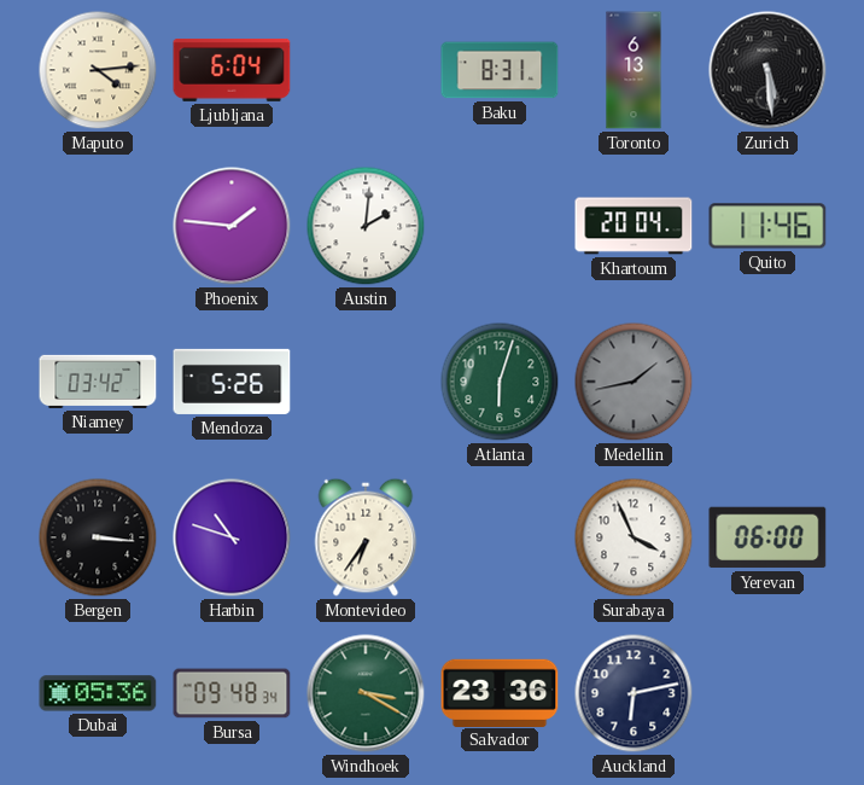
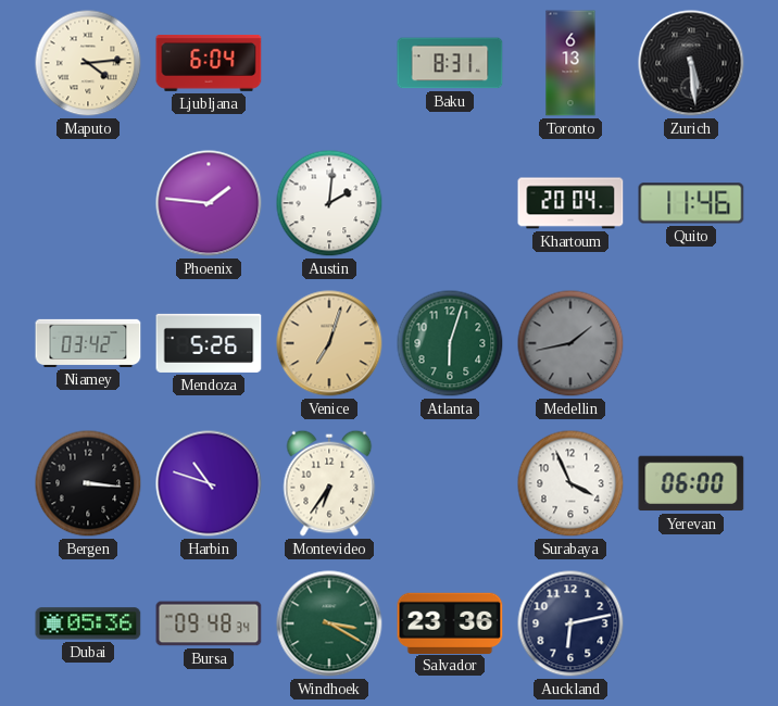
Venice: none -> 7:03 (329, 343)
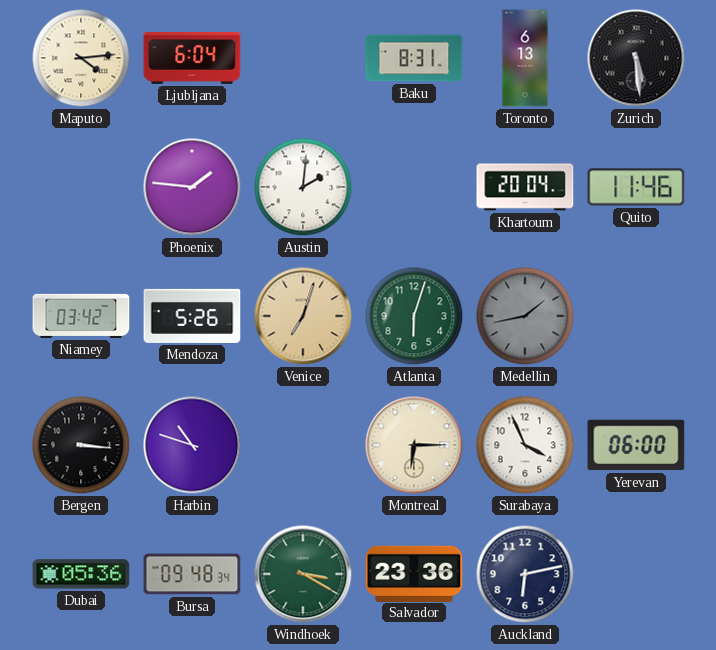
Montevideo: 6:36 -> none (329, 483)
Montreal: none -> 6:15 (414, 445)
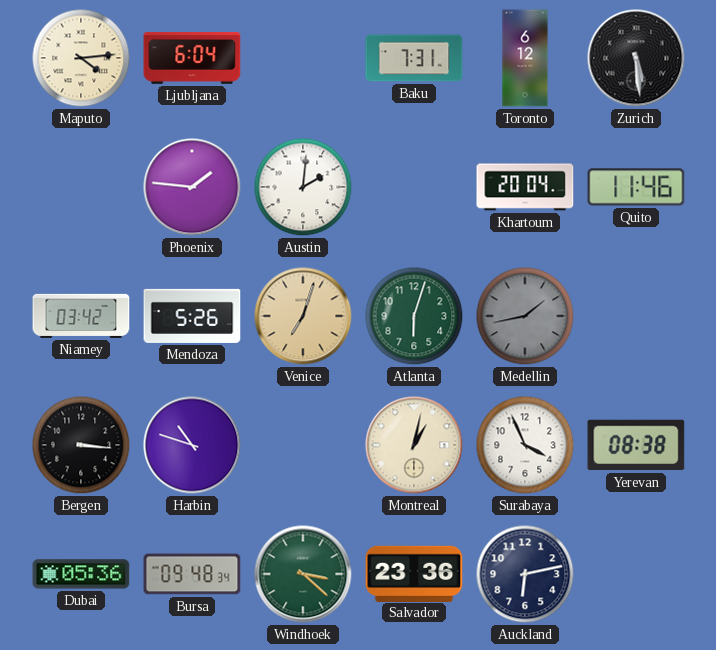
Baku: 8:31 -> 7:31 (414, 58)
Toronto: 6:13 -> 6:12 (525, 58)
Montreal: 6:15 -> 1:02 (414, 445)
Yerevan: 06:00 -> 08:38 (636, 445)
Windhoek: 3:20 -> 3:22 (303, 574)
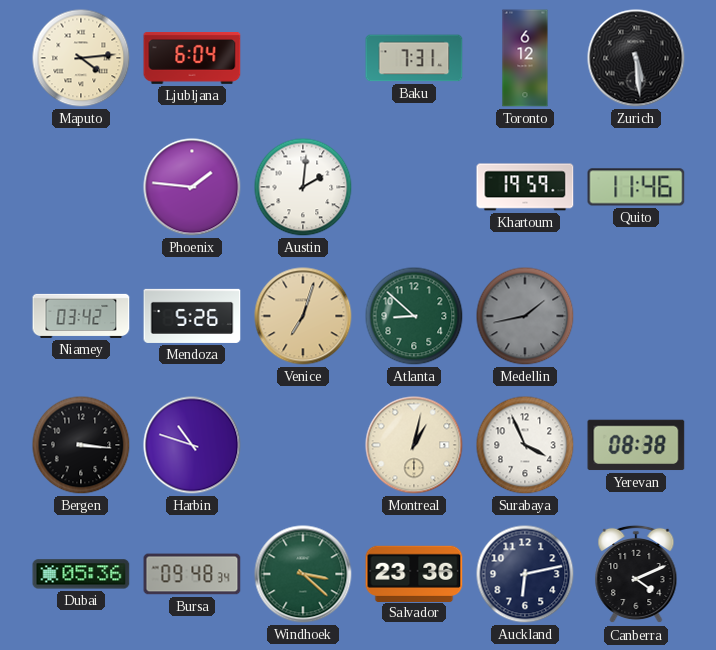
Khartoum: 20:04 -> 19:59 (525, 187)
Atlanta: 6:03 -> 8:52 (414, 316)
Canberra: none -> 4:11 (636, 574)
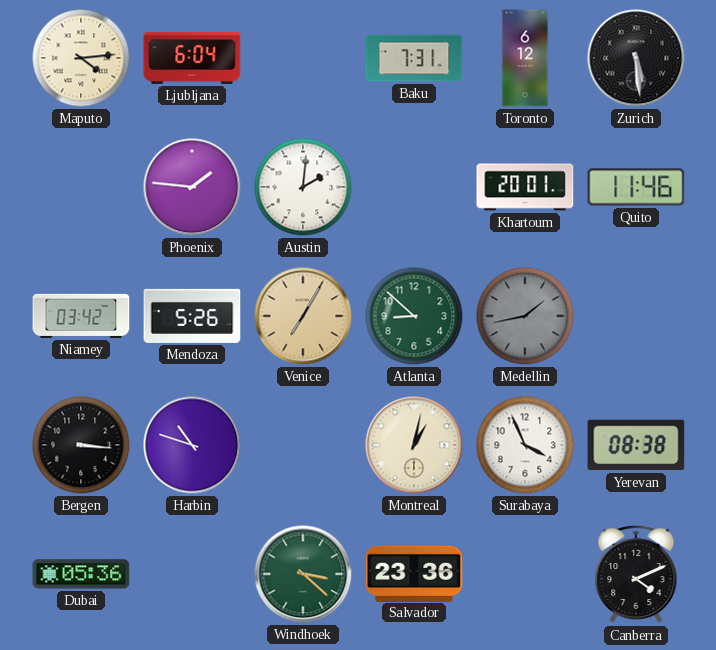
Khartoum: 19:59 -> 20:01 (525, 187)
Venice: 7:03 -> 7:05 (303, 316)
Bursa: 09:48 -> none (192, 574)
Auckland: 6:13 -> none (525, 574)
